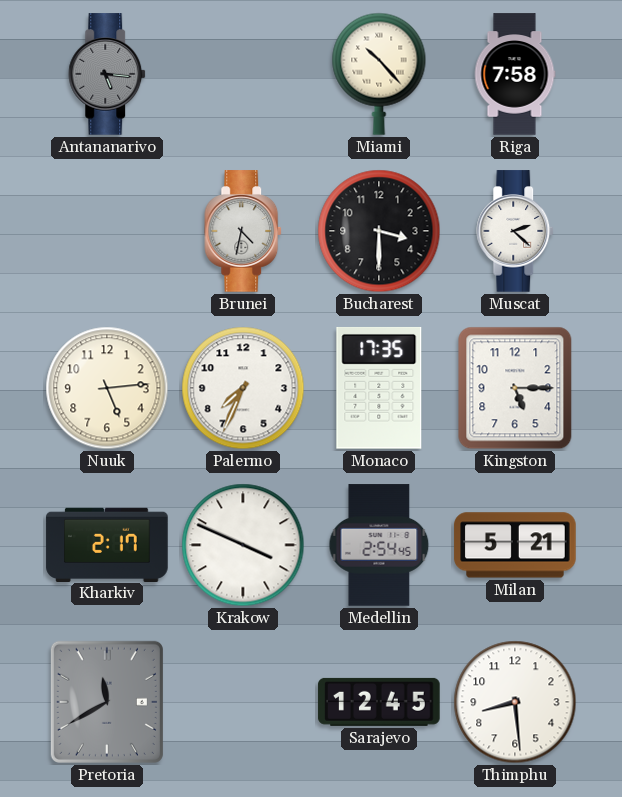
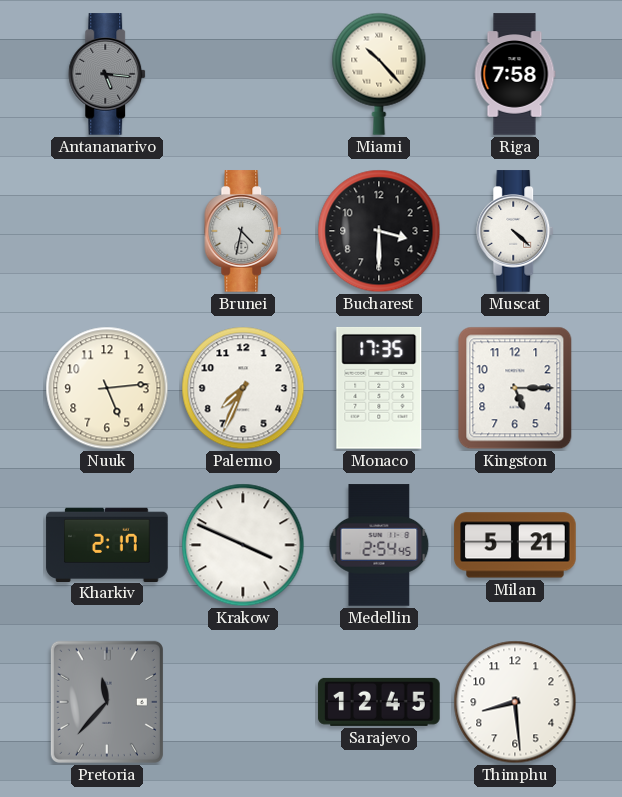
Muscat: 2:22 -> 4:22 (516, 231)
Pretoria: 11:40 -> 11:37 (107, 702)
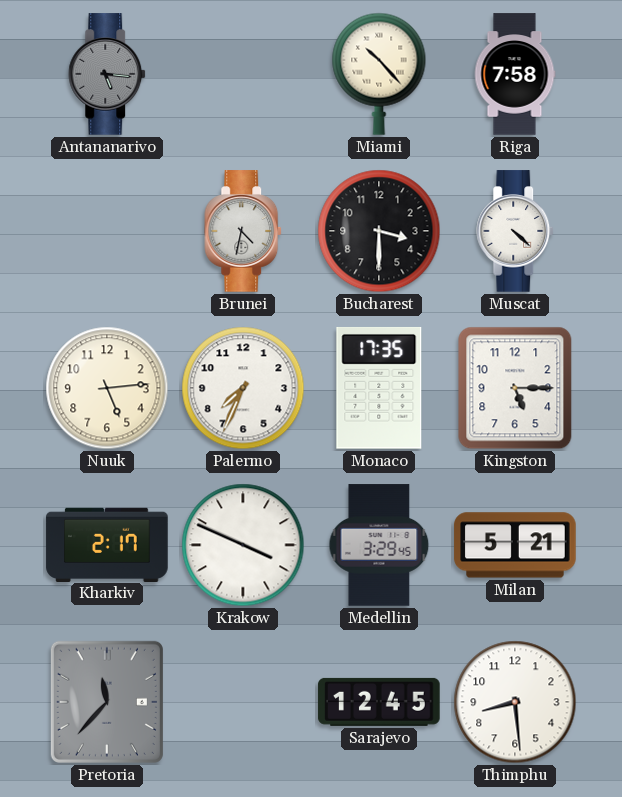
Medellin: 2:54 -> 3:29 (379, 545)
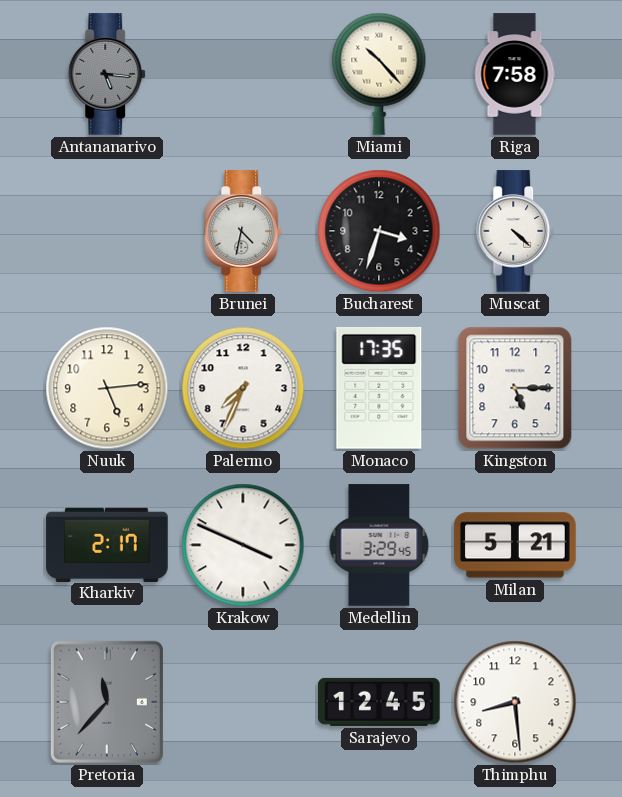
Bucharest: 3:30 -> 3:33 (379, 231)
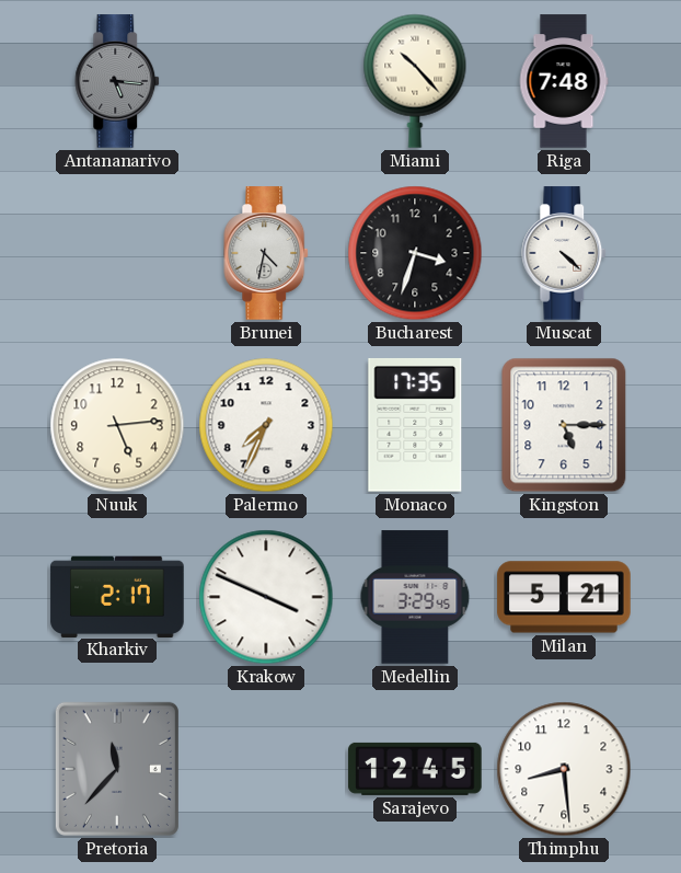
Riga: 7:58 -> 7:48 (564, 81)
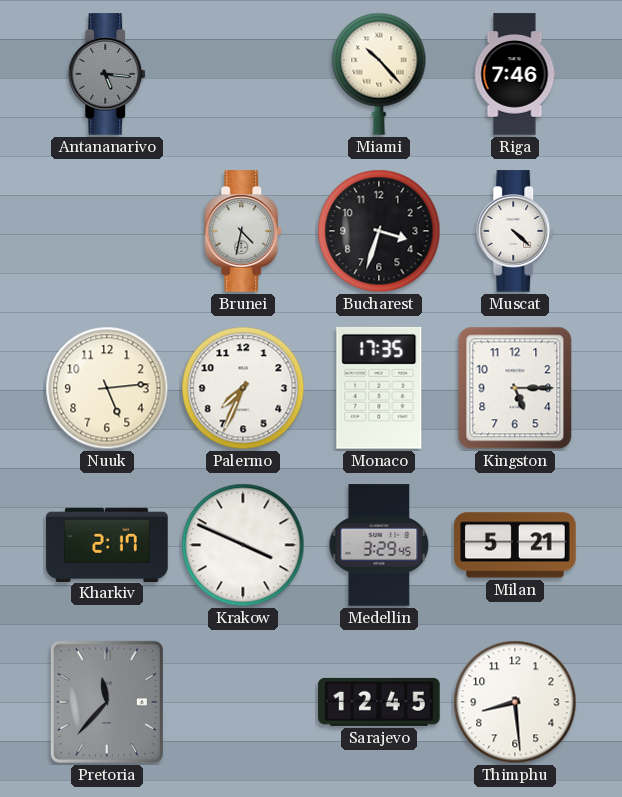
Riga: 7:48 -> 7:46 (515, 74)
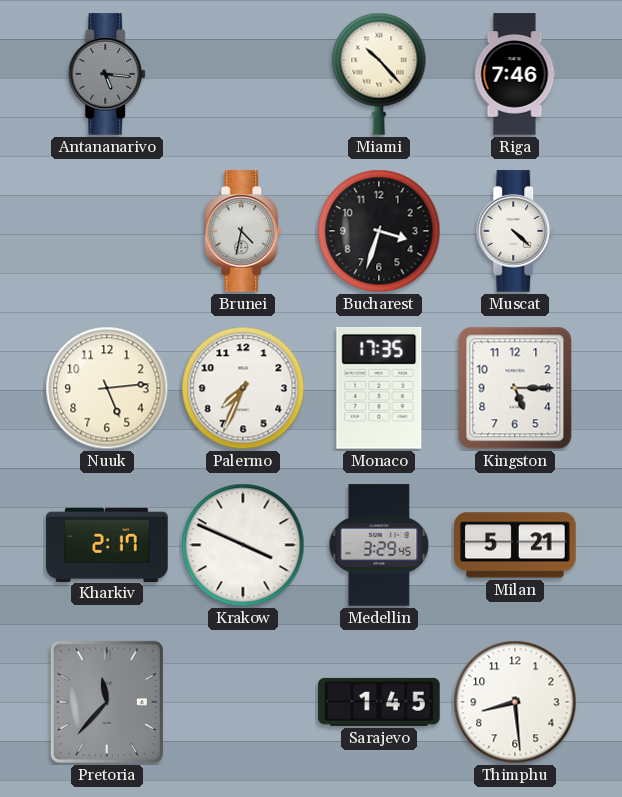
Sarajevo: 12:45 -> 1:45 (379, 702)
